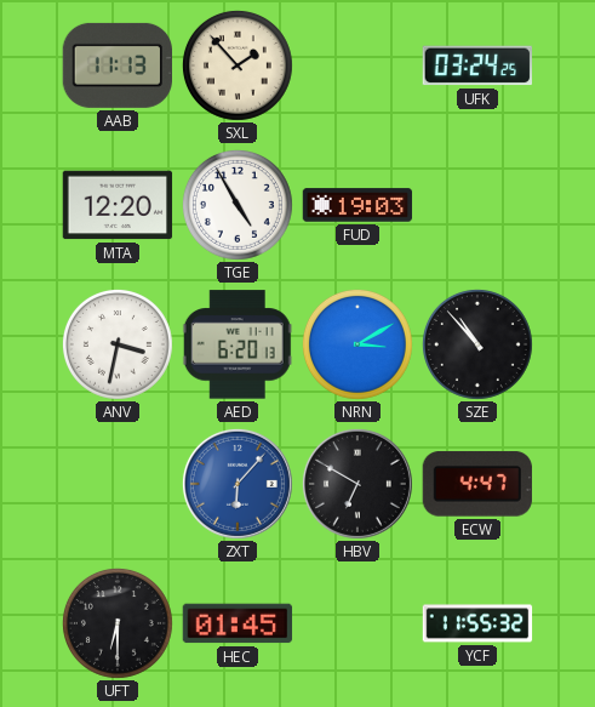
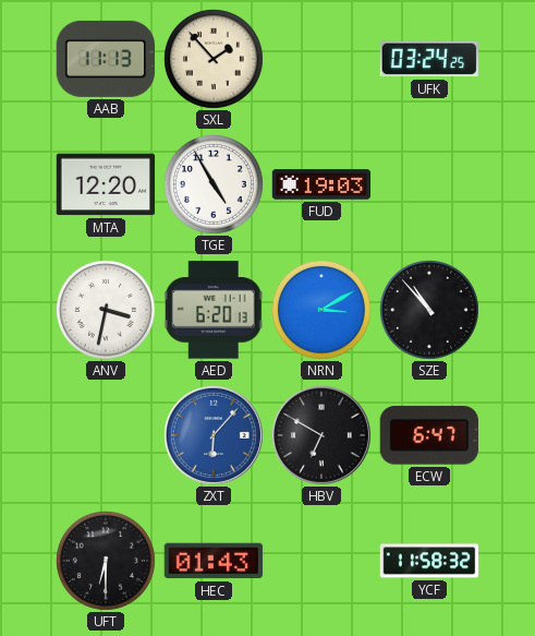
ECW: 4:47 -> 6:47 (429, 435)
HEC: 01:45 -> 01:43 (214, 561)
YCF: 11:55 -> 11:58 (429, 561)
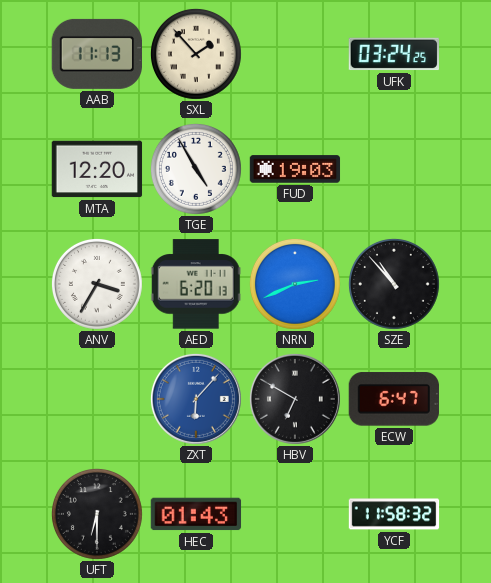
ANV: 3:32 -> 3:35 (97, 284)
NRN: 3:10 -> 2:41 (295, 284)
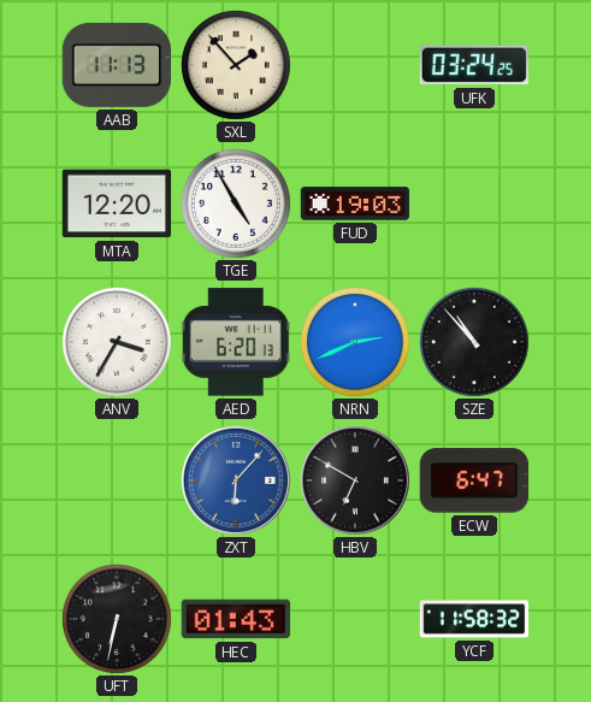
UFT: 6:30 -> 6:32 (117, 619)
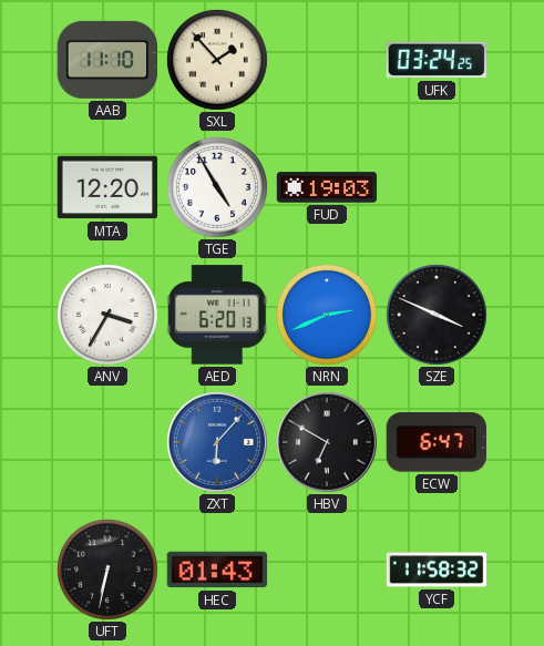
AAB: 11:13 -> 11:10 (106, 60)
SZE: 10:53 -> 3:49 (437, 315)
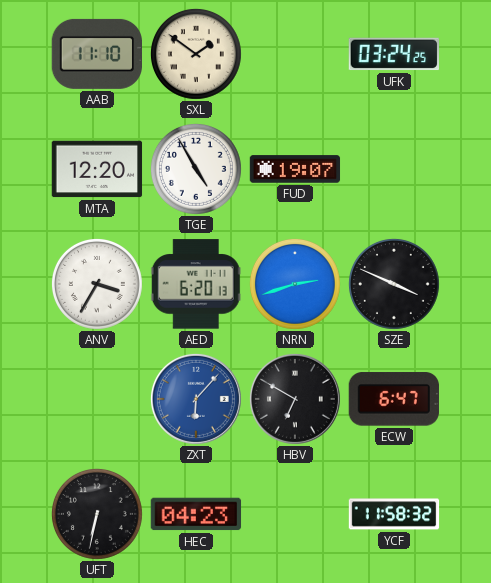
SXL: 1:53 -> 1:51 (196, 54)
FUD: 19:03 -> 19:07 (295, 169)
NRN: 2:41 -> 2:42 (295, 284)
HEC: 01:43 -> 04:23 (196, 514)
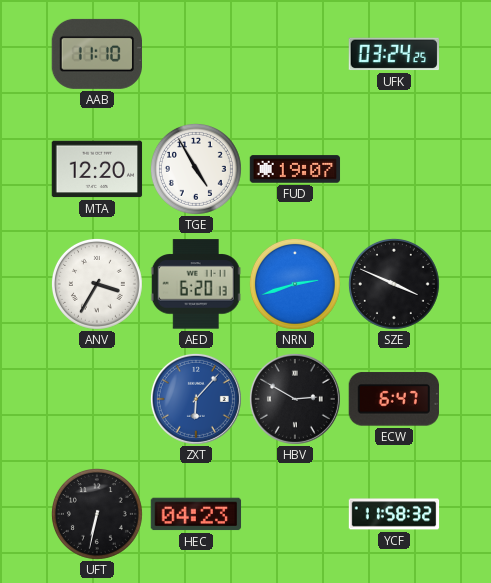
SXL: 1:51 -> none (196, 54)
HBV: 6:50 -> 2:50 (295, 399)
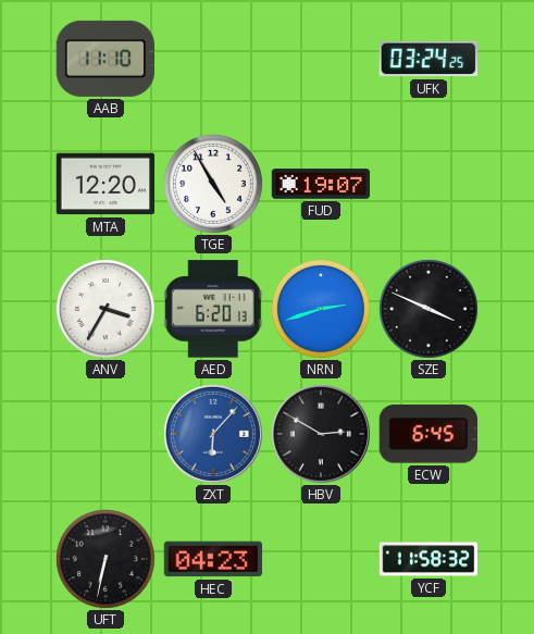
ECW: 6:47 -> 6:45 (429, 434)
